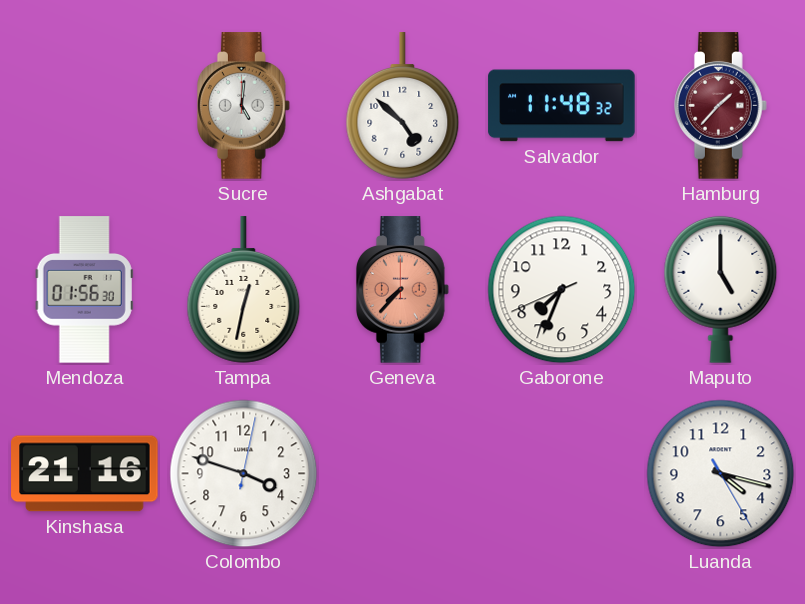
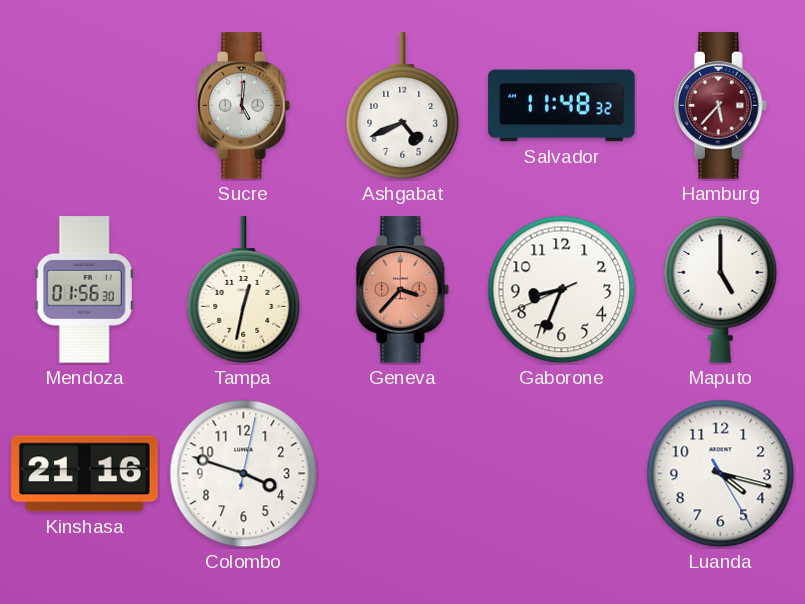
Ashgabat: 4:52 -> 4:41 (403, 106)
Hamburg: 1:37 -> 5:37 (720, 106)
Geneva: 7:37 -> 3:37 (402, 290)
Gaborone: 7:33 -> 8:33 (562, 290)
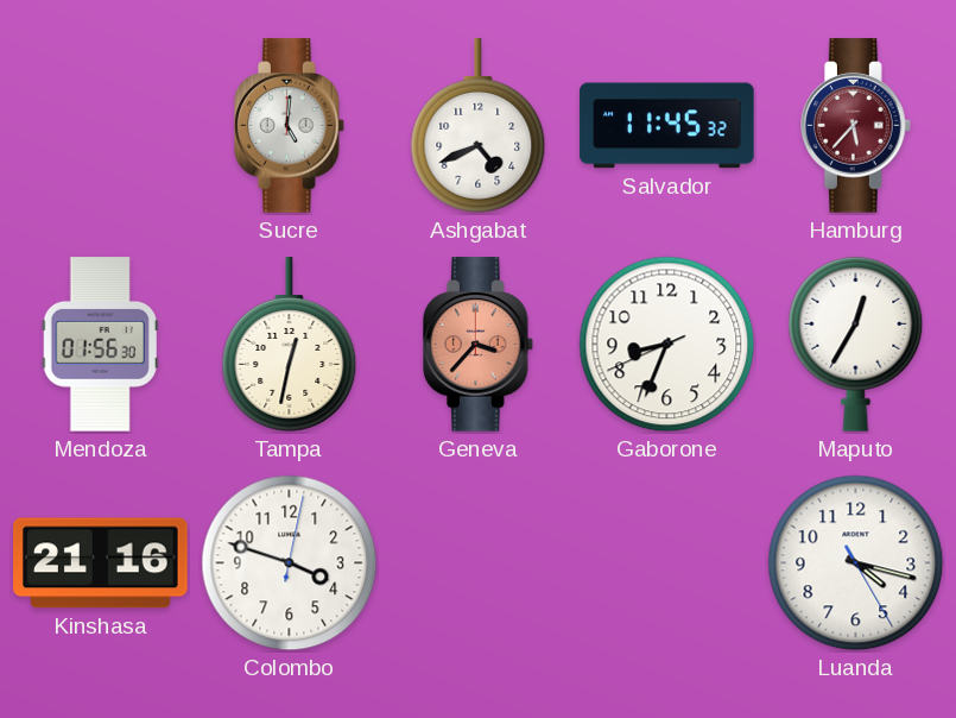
Salvador: 11:48 -> 11:45 (667, 126)
Maputo: 5:00 -> 12:35 (856, 344)
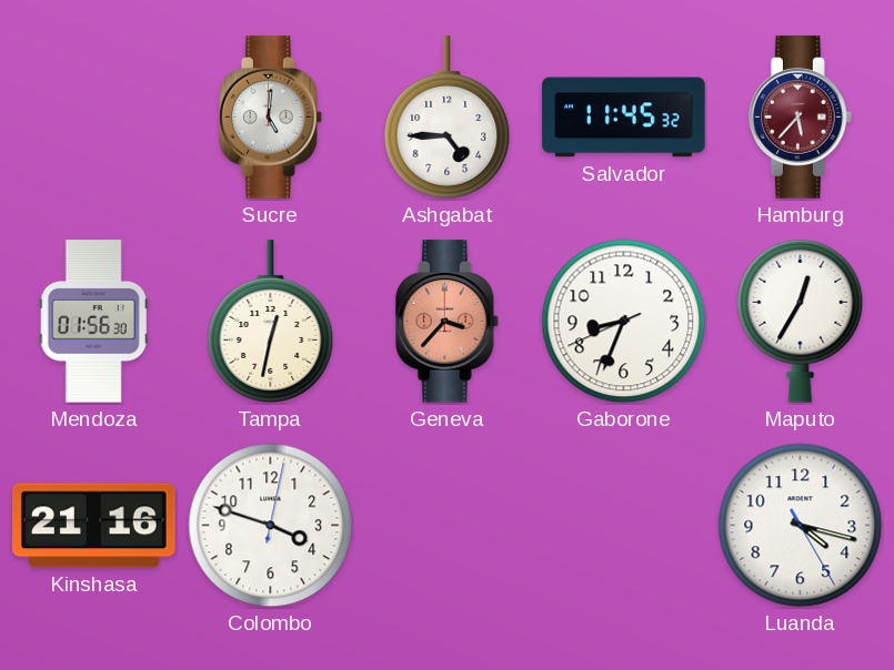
Ashgabat: 4:41 -> 4:45 (448, 118)
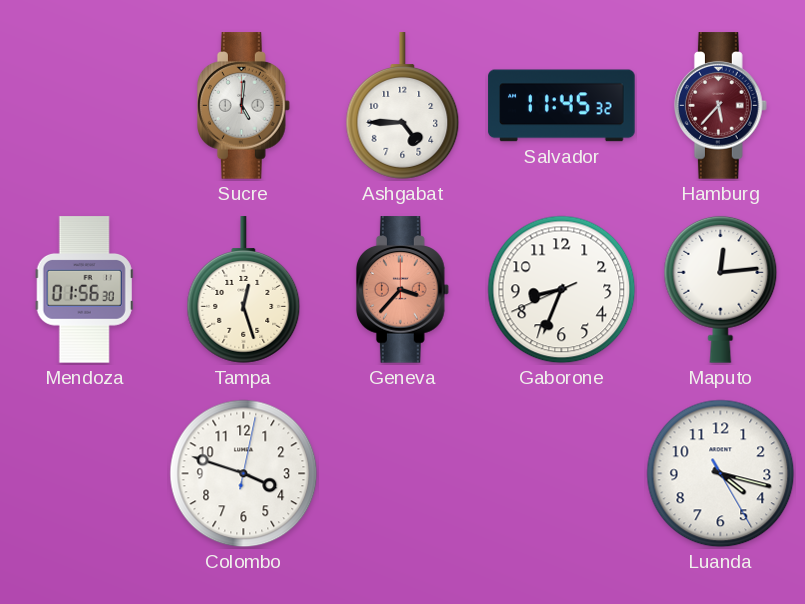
Tampa: 12:32 -> 12:27 (244, 290)
Maputo: 12:35 -> 12:14 (721, 289)
Kinshasa: 21:16 -> none (94, 526)
